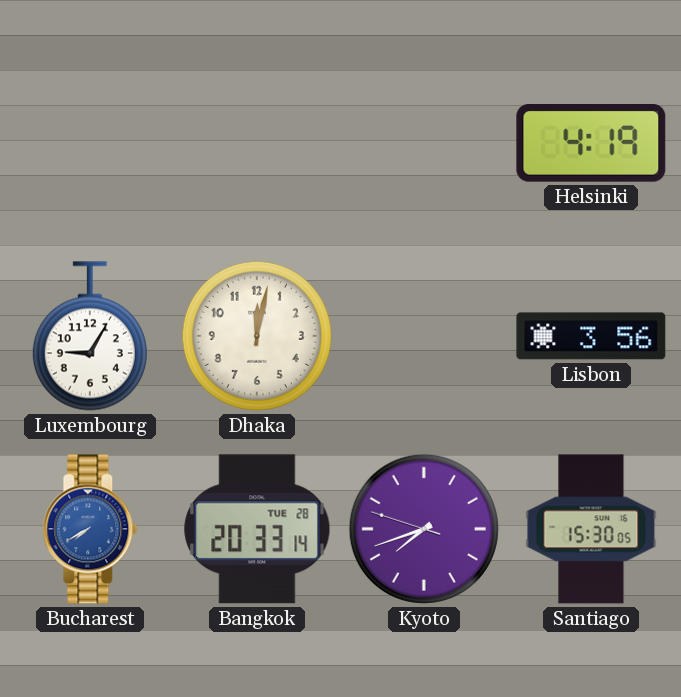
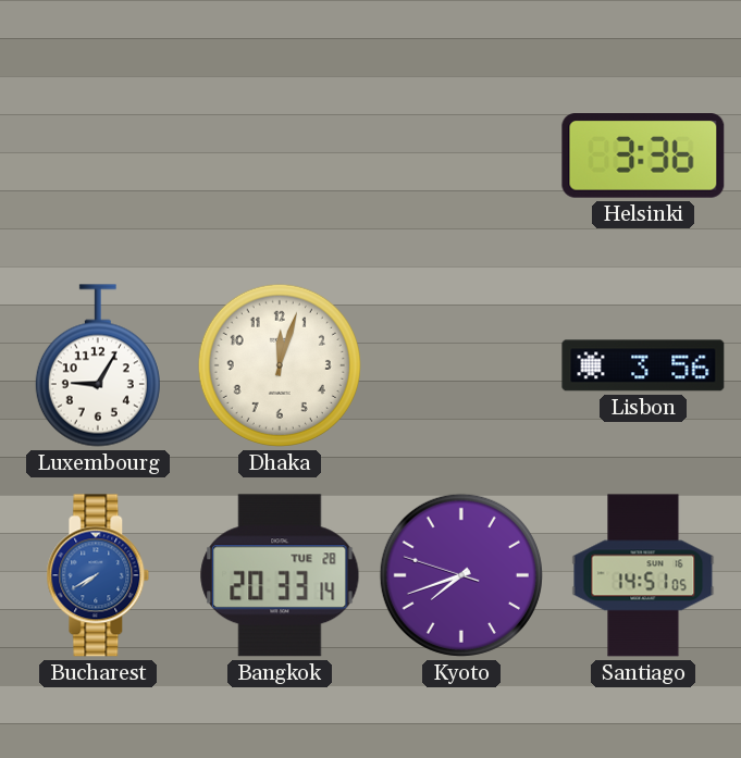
Helsinki: 4:19 -> 3:36 (643, 157)
Dhaka: 12:02 -> 12:03 (280, 365)
Santiago: 15:30 -> 14:51 (643, 575)
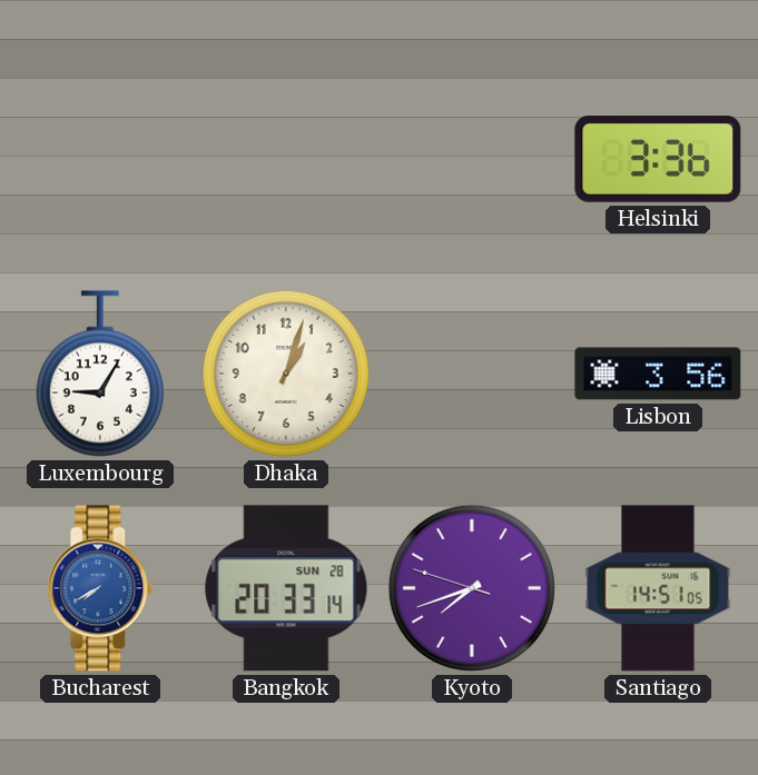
Dhaka: 12:03 -> 1:03 (286, 374)
Bangkok date: TUE 28 -> SUN 28 (286, 588)
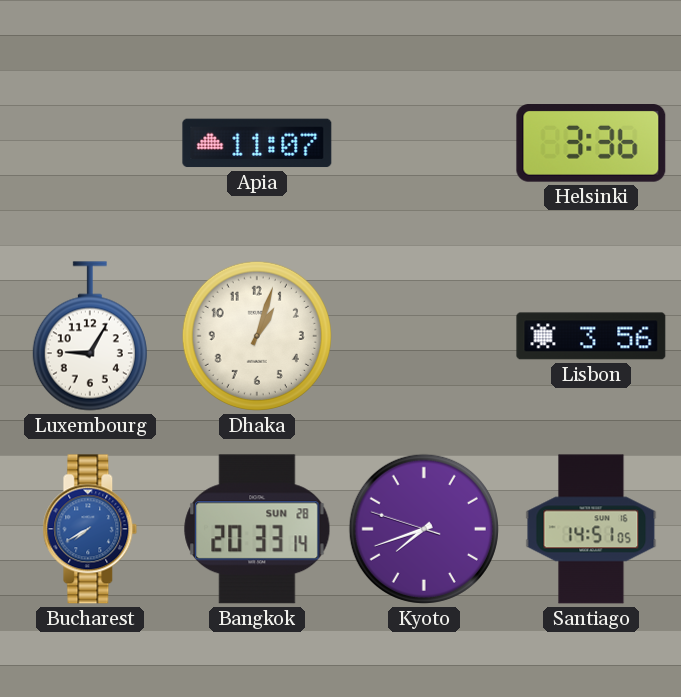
Apia: none -> 11:07 (257, 143)
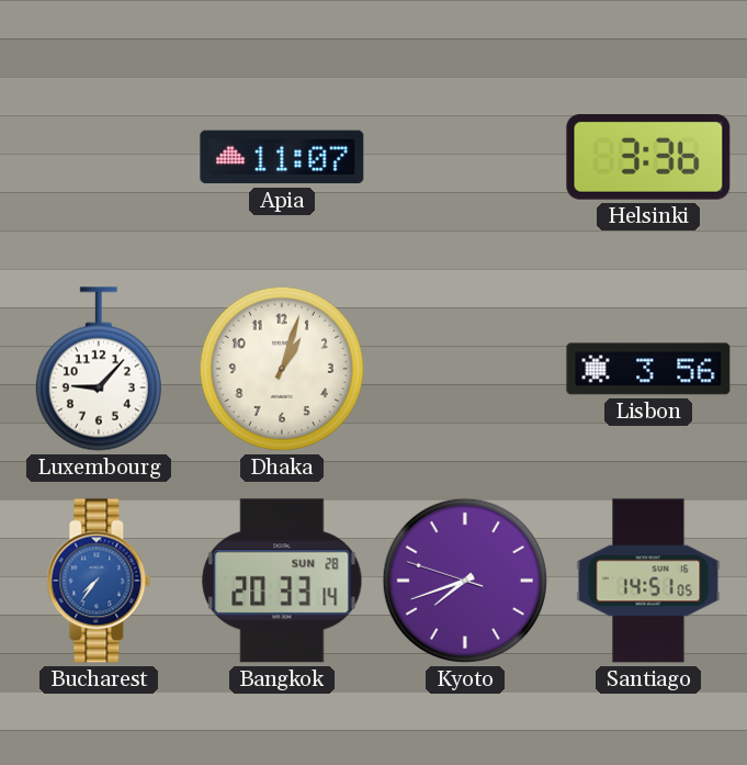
Luxembourg: 9:05 -> 9:07 (99, 369)
Bucharest: 7:40 -> 7:36 (99, 581)
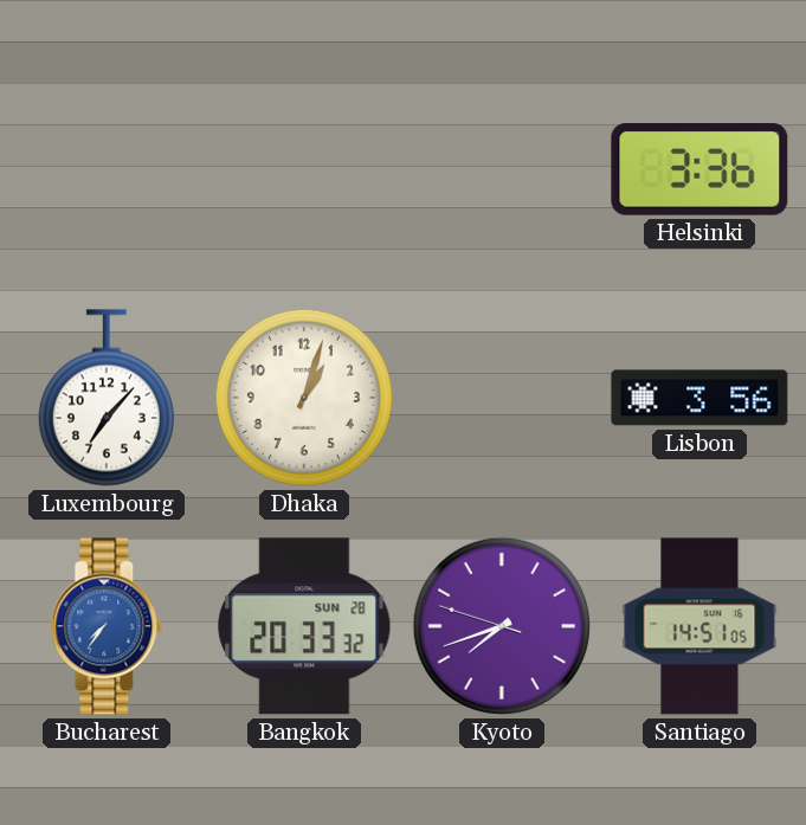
Apia: 11:07 -> none (282, 157)
Luxembourg: 9:07 -> 7:07 (107, 398)
Bangkok: 20:33:14 -> 20:33:32 (304, 626)
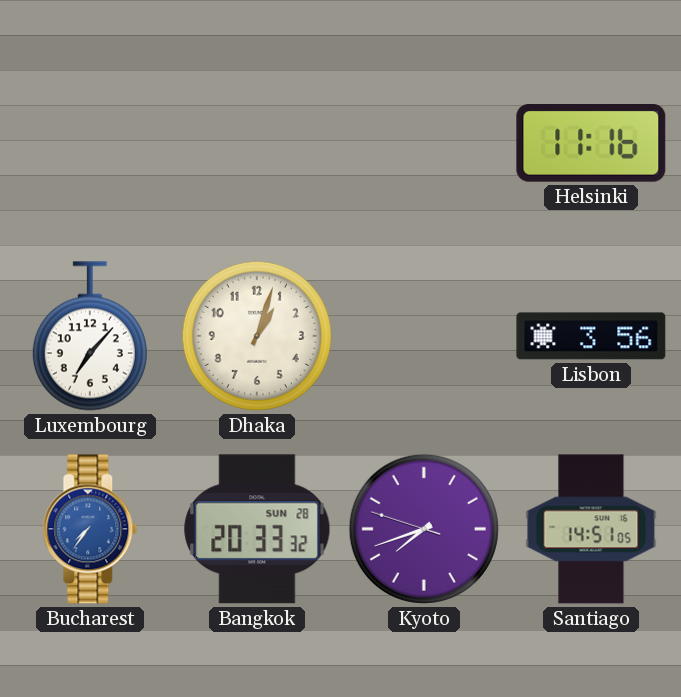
Helsinki: 3:36 -> 11:16 (591, 144)
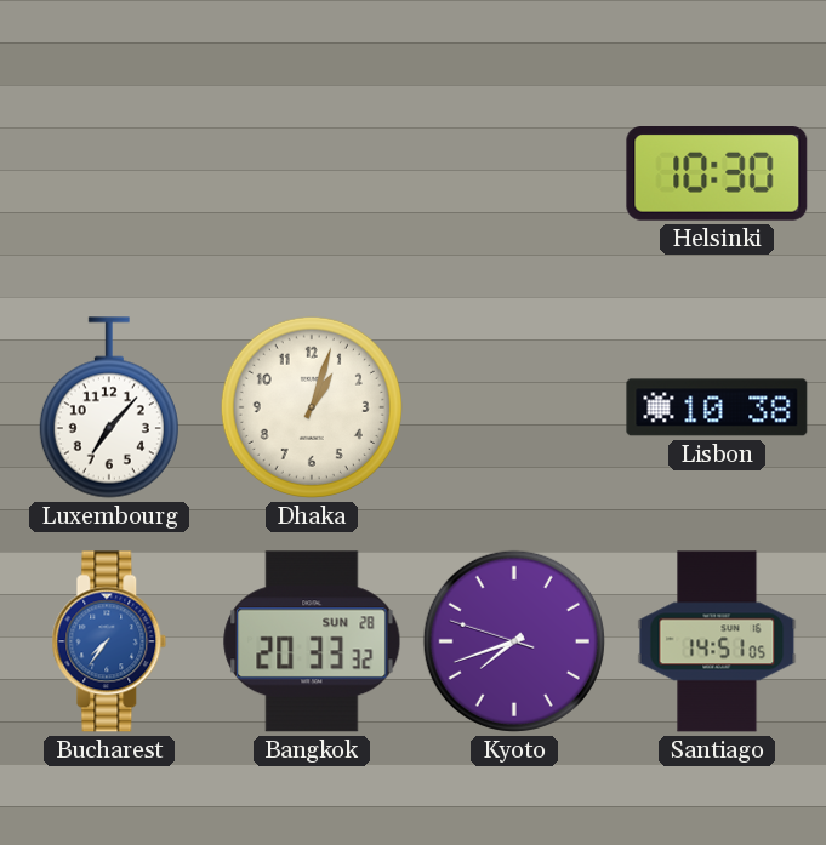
Helsinki: 11:16 -> 10:30 (717, 175)
Lisbon: 3:56 -> 10:38 (717, 407)
